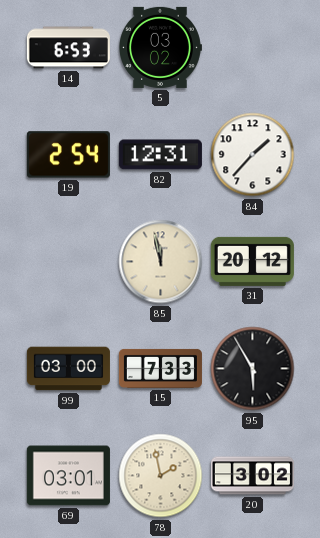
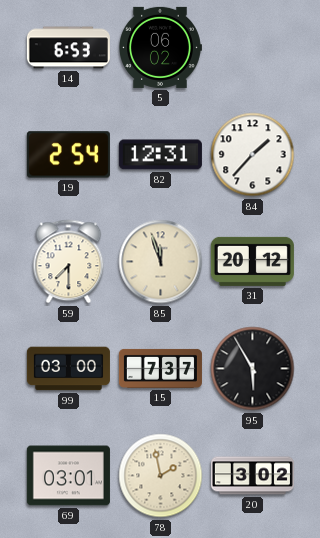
5: 03:02 -> 06:02 (161, 47)
59: none -> 7:30 (69, 262)
85: 11:58 -> 11:57 (161, 262)
15: 7:33 -> 7:37 (160, 368)
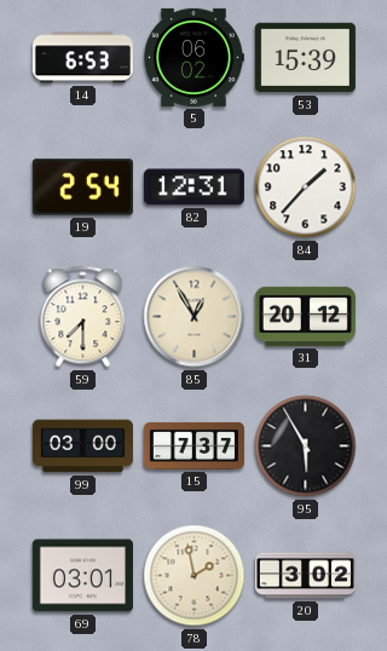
53: none -> 15:39 (305, 58)
85: 11:57 -> 12:55 (195, 317)
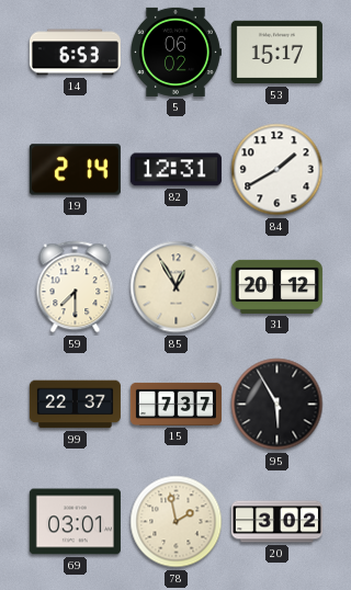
53: 15:39 -> 15:17 (276, 53)
19: 2:54 -> 2:14 (75, 170)
84: 1:37 -> 1:40 (278, 170)
99: 03:00 -> 22:37 (75, 405)
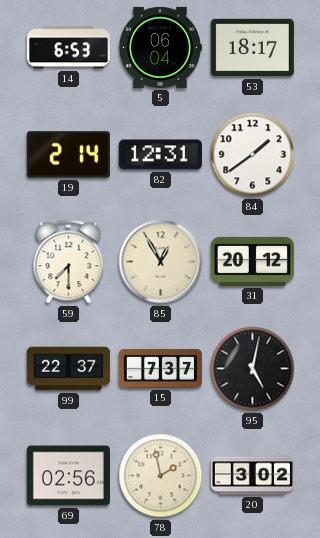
5: 06:02 -> 06:04 (161, 47)
53: 15:17 -> 18:17 (252, 48)
84: 1:40 -> 1:39 (253, 155)
95: 5:55 -> 5:02 (253, 369)
69: 03:01 -> 02:56 (68, 476)
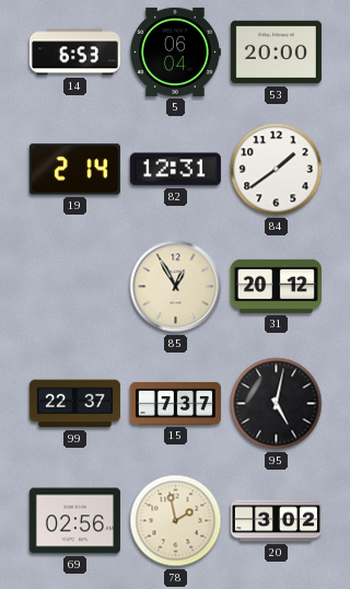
53: 18:17 -> 20:00 (276, 53)
59: 7:30 -> none (69, 262)
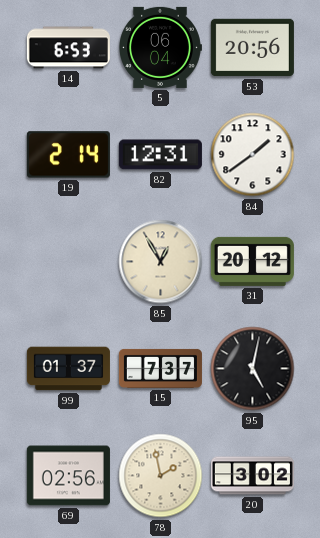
53: 20:00 -> 20:56 (252, 48)
99: 22:37 -> 01:37 (68, 369)
